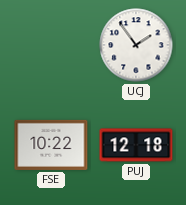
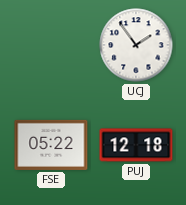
FSE: 10:22 -> 05:22 (51, 145)
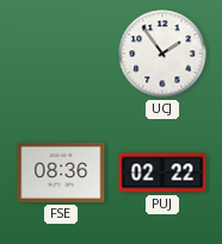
FSE: 05:22 -> 08:36 (61, 173)
PUJ: 12:18 -> 02:22 (162, 173)
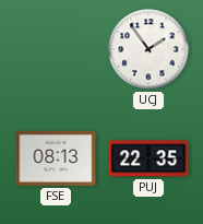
FSE: 08:36 -> 08:13 (56, 158)
PUJ: 02:22 -> 22:35 (148, 158)
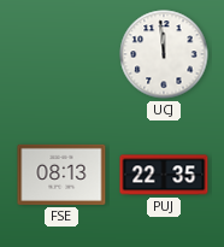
UCJ: 1:54 -> 11:59 (164, 54)
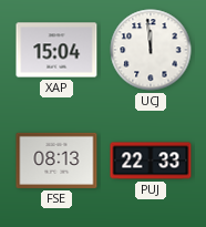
XAP: none -> 15:04 (56, 50)
PUJ: 22:35 -> 22:33 (151, 161)
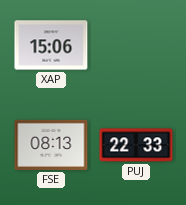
XAP: 15:04 -> 15:06 (51, 45)
UCJ: 11:59 -> none (151, 50)
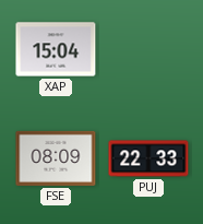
XAP: 15:06 -> 15:04 (56, 49)
FSE: 08:13 -> 08:09 (56, 158)
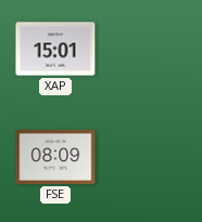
XAP: 15:04 -> 15:01 (55, 49)
PUJ: 22:33 -> none (148, 158)
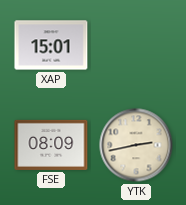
YTK: none -> 2:43 (136, 145)
